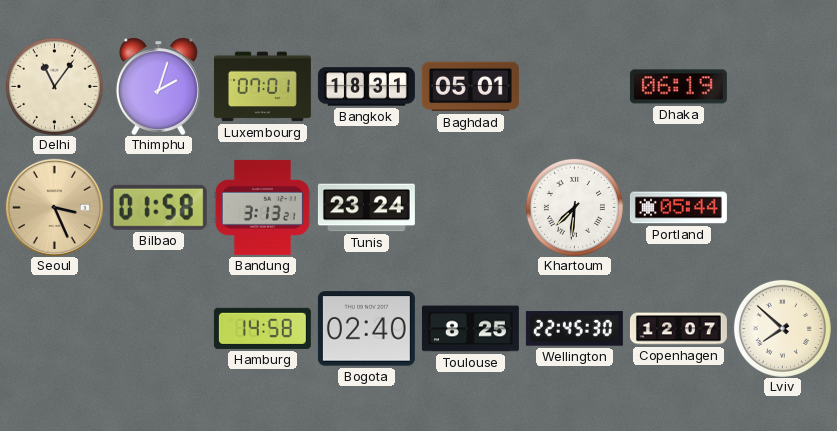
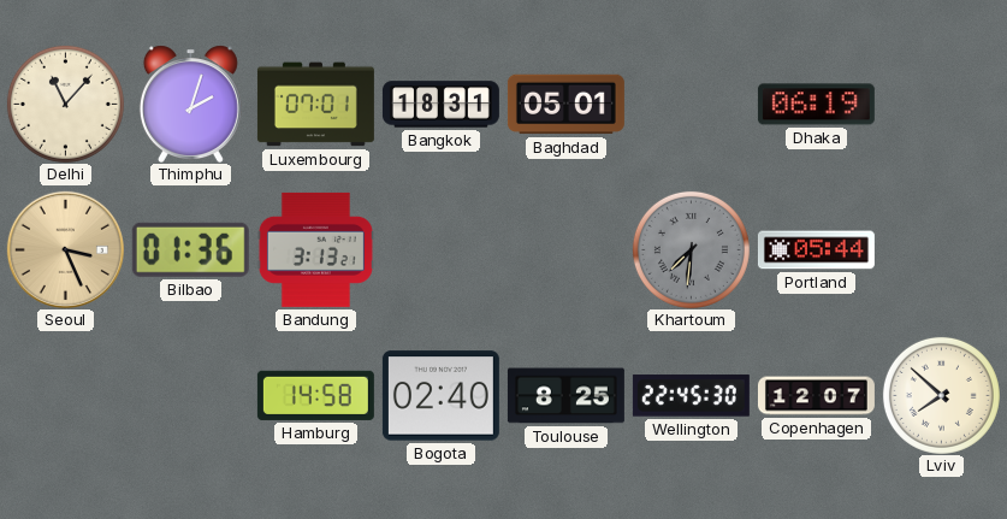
Delhi: 11:06 -> 11:07 (65, 104)
Bilbao: 01:58 -> 01:36 (190, 249)
Tunis: 23:24 -> none (366, 208)
Khartoum dial: white -> grey (691, 249)
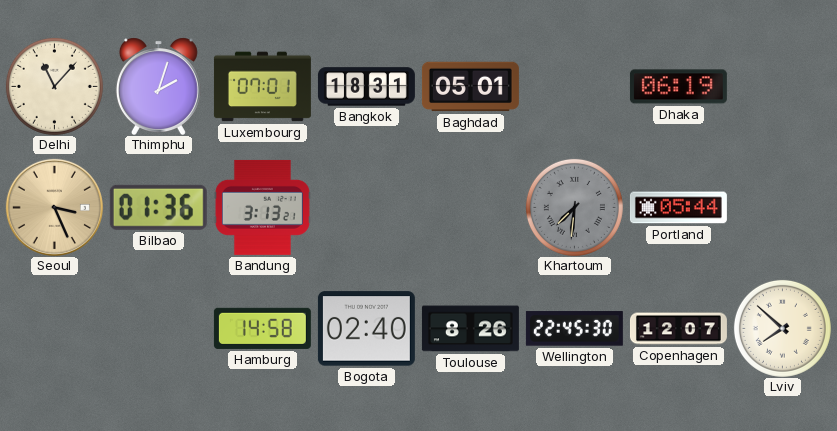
Toulouse: 8:25 -> 8:26 (470, 329)
